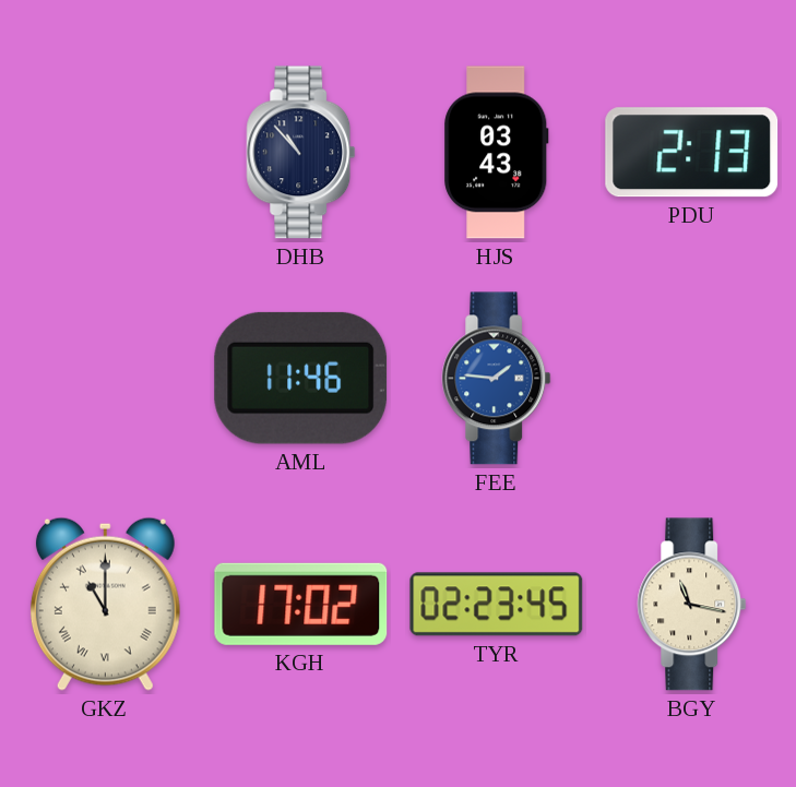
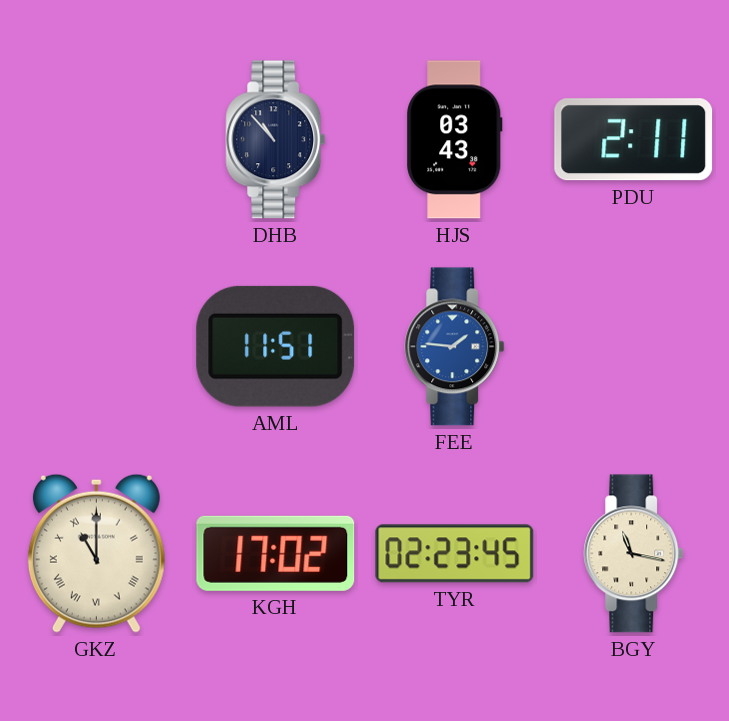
PDU: 2:13 -> 2:11 (634, 140)
AML: 11:46 -> 11:51 (276, 346)
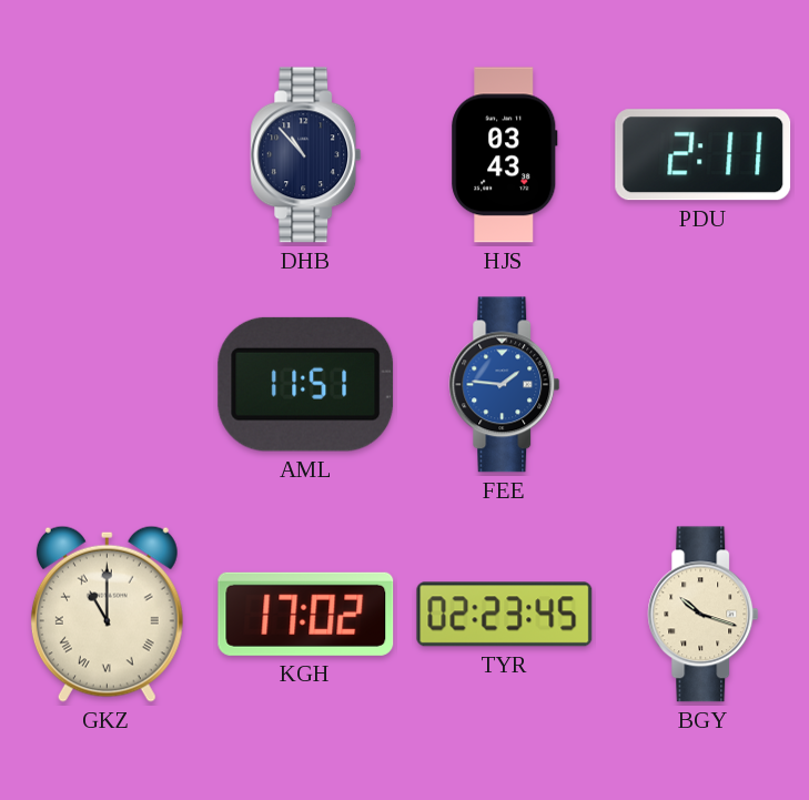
BGY: 11:17 -> 10:18 (704, 615)
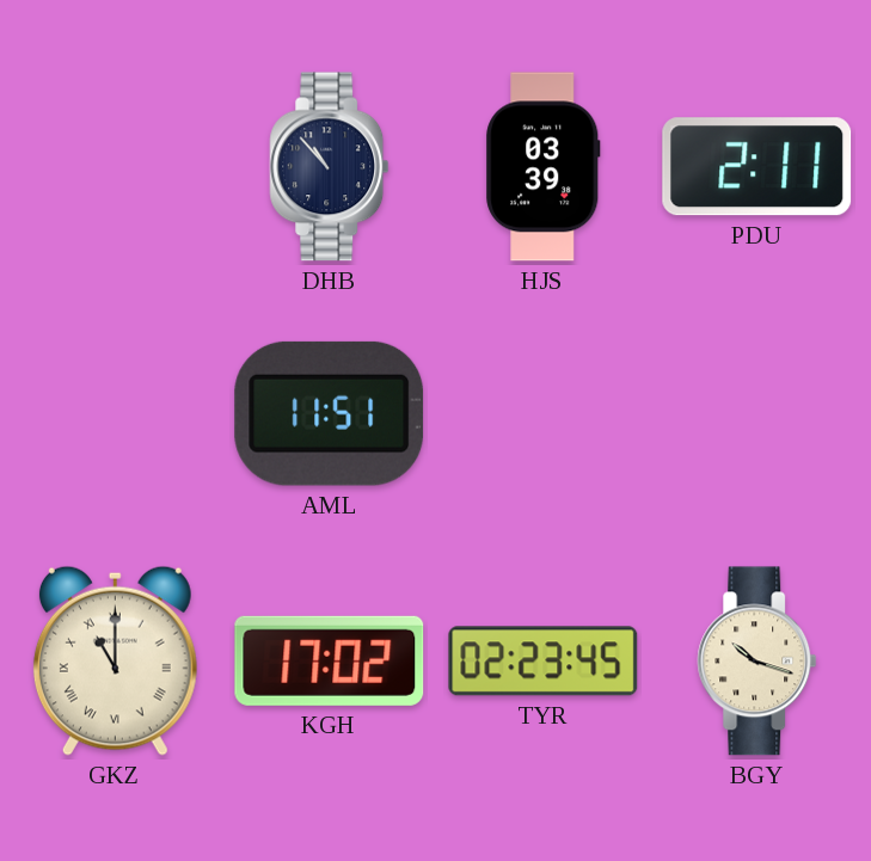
HJS: 03:43 -> 03:39 (544, 167)
FEE: 1:46 -> none (505, 385)
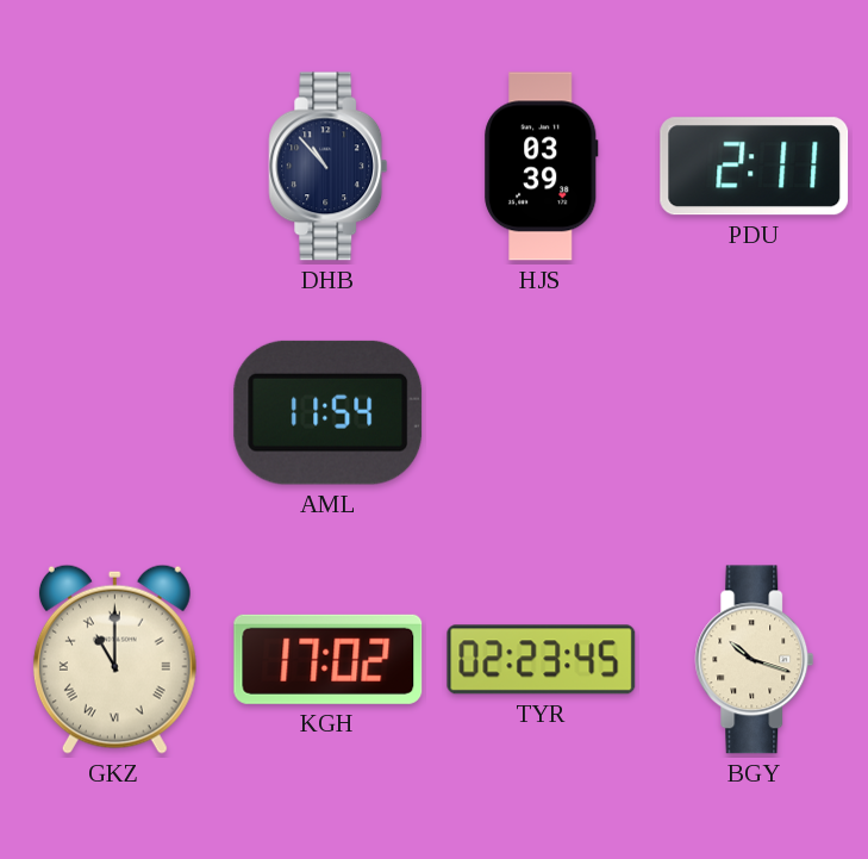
AML: 11:51 -> 11:54 (329, 412)
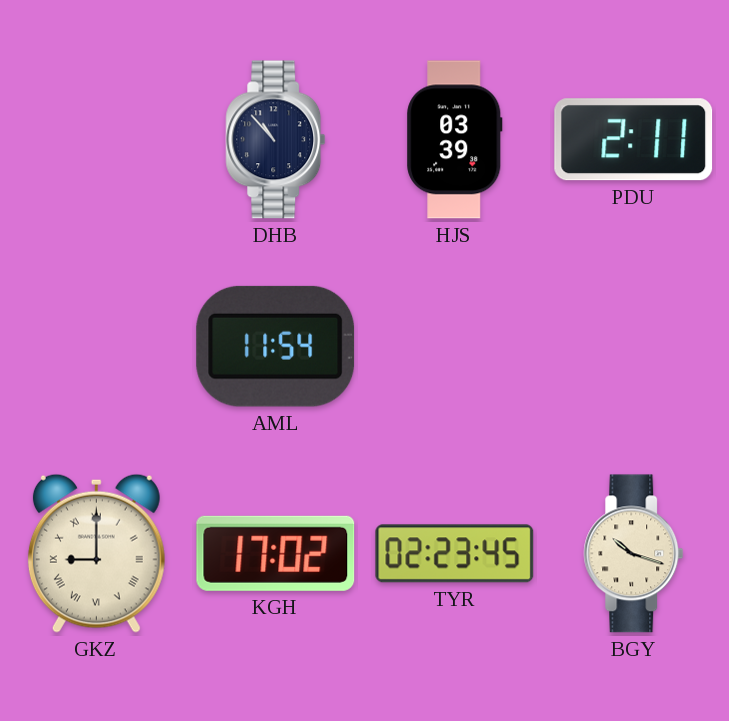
GKZ: 11:00 -> 9:00 (96, 553)
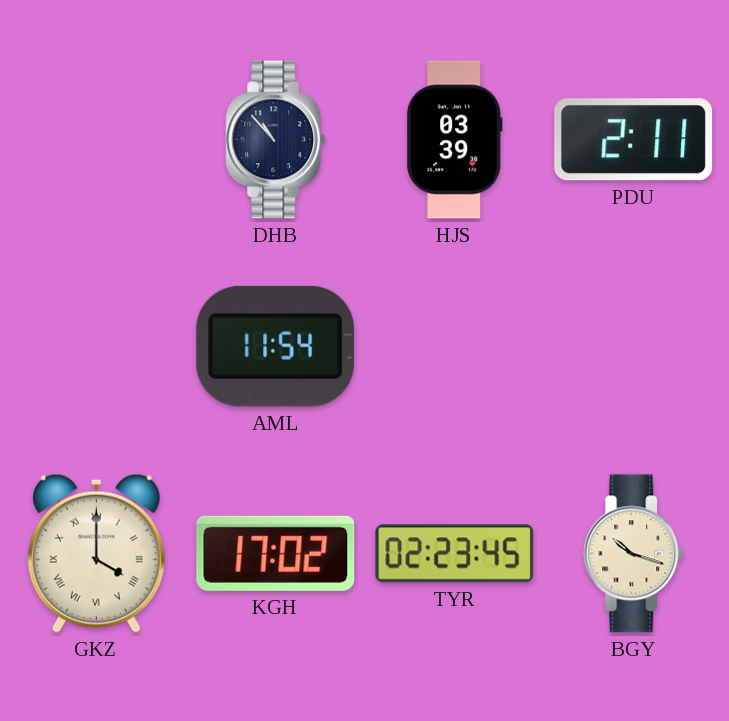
GKZ: 9:00 -> 4:00 (96, 553)
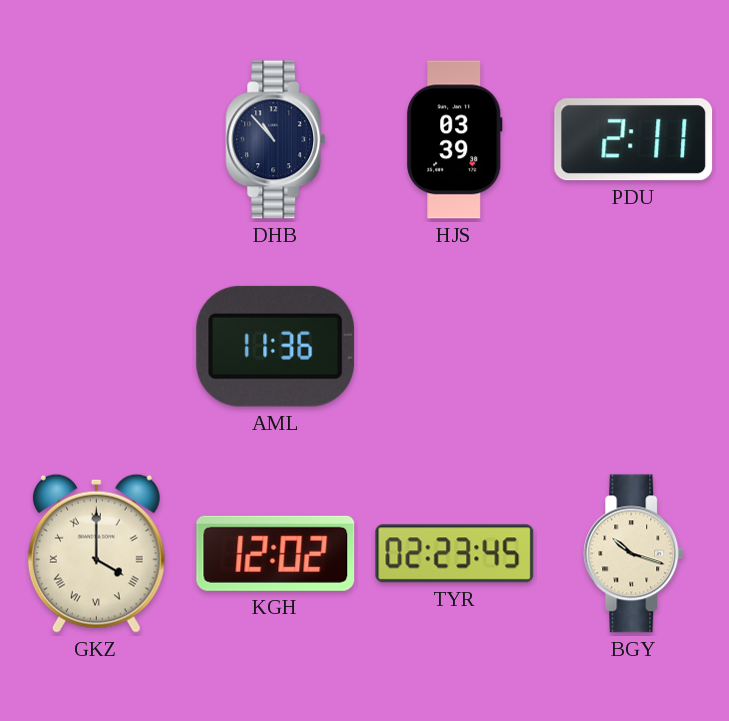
AML: 11:54 -> 11:36 (276, 346)
KGH: 17:02 -> 12:02 (276, 553)
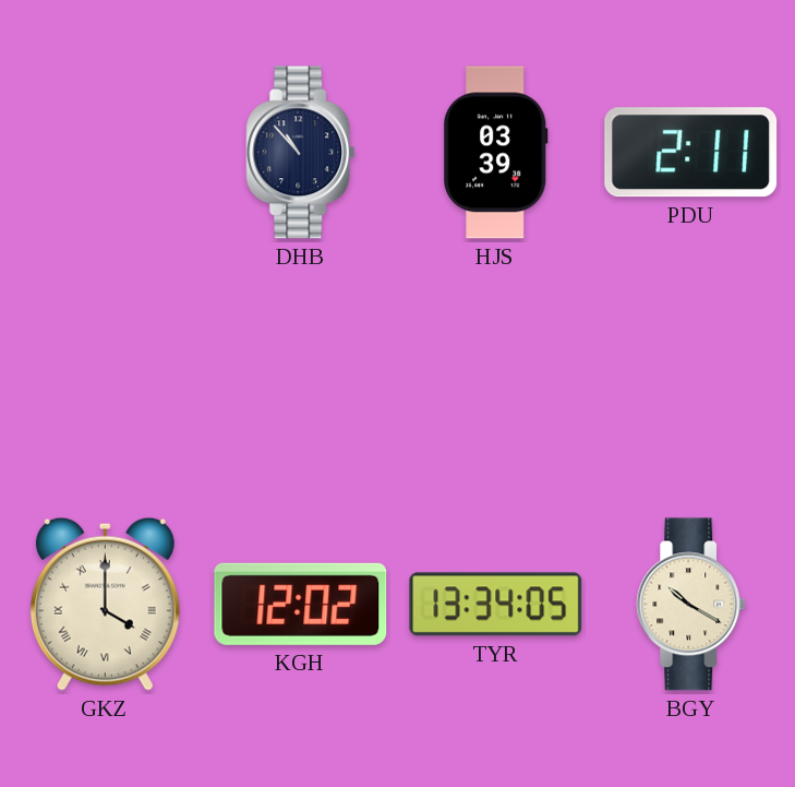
AML: 11:36 -> none (276, 346)
TYR: 02:23 -> 13:34 (496, 605)
BGY: 10:18 -> 10:20 (691, 605)
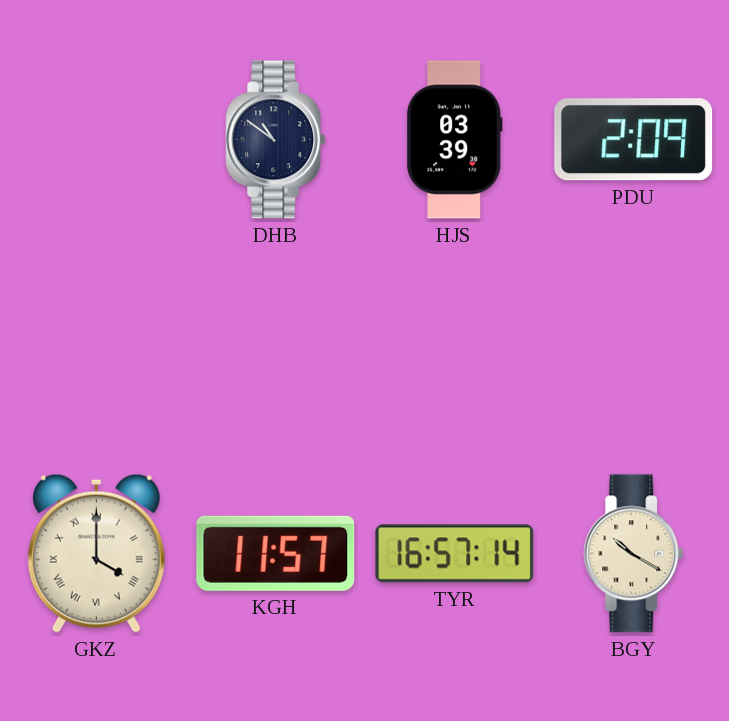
DHB: 10:53 -> 10:51 (276, 140)
PDU: 2:11 -> 2:09 (634, 140)
KGH: 12:02 -> 11:57 (276, 553)
TYR: 13:34 -> 16:57 (455, 554)
